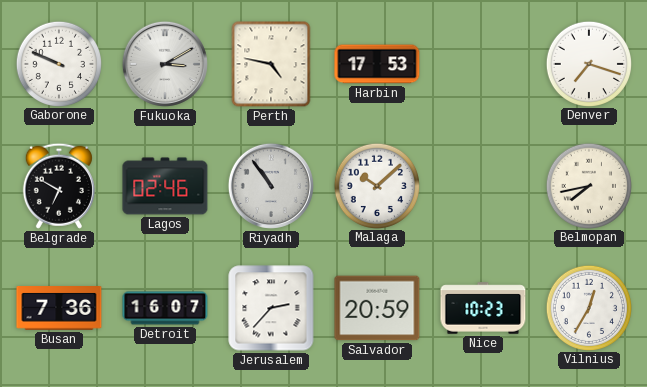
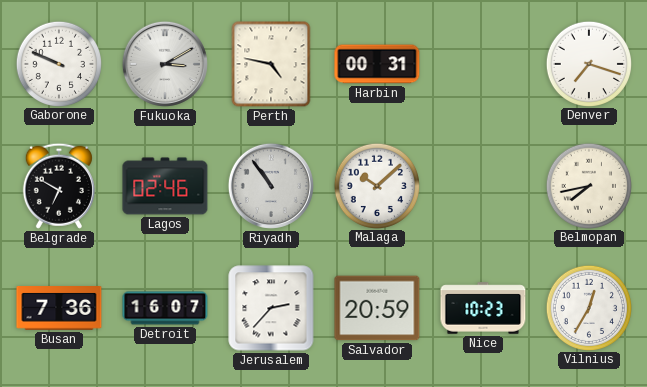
Harbin: 17:53 -> 00:31 (377, 64)
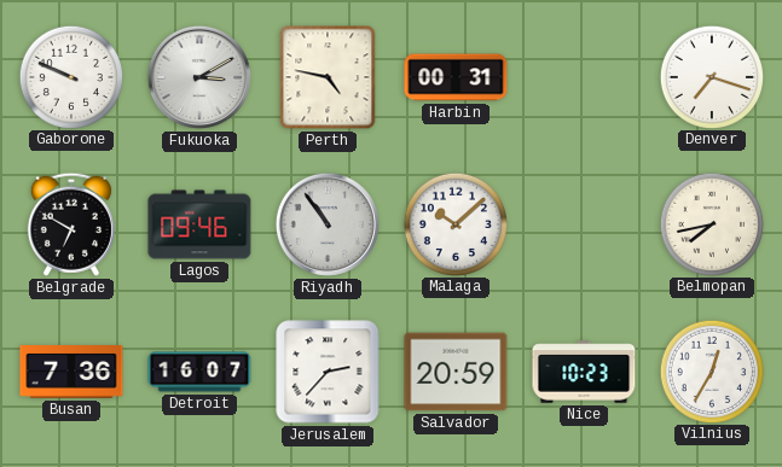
Lagos: 02:46 -> 09:46 (199, 224)
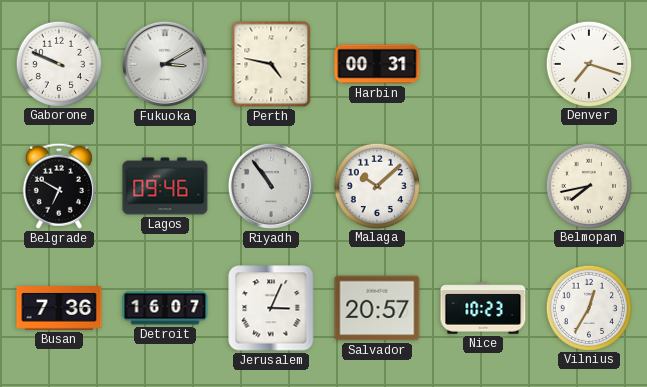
Jerusalem: 2:37 -> 3:04 (271, 308)
Salvador: 20:59 -> 20:57 (377, 308)
